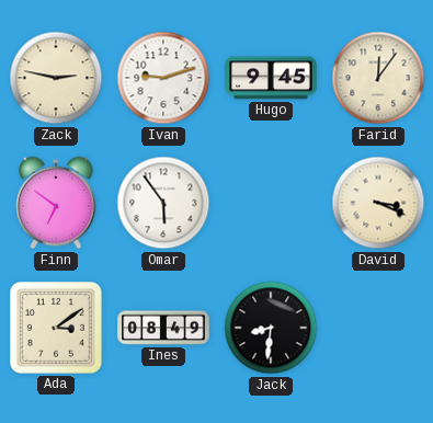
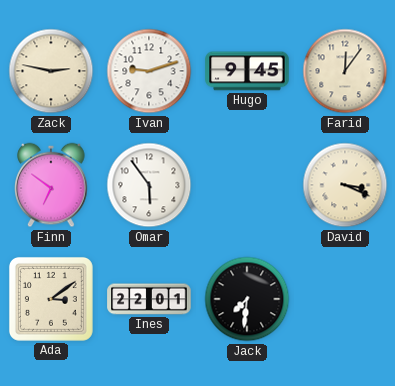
Ines: 08:49 -> 22:01 (149, 299)
Jack: 8:31 -> 7:31 (247, 299)
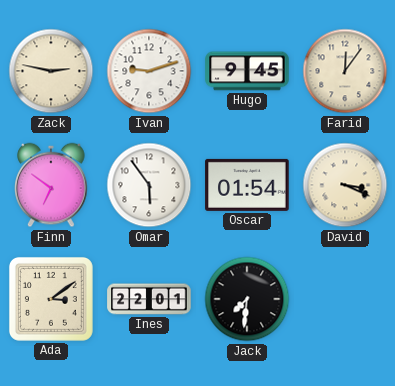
Oscar: none -> 01:54 (247, 185)
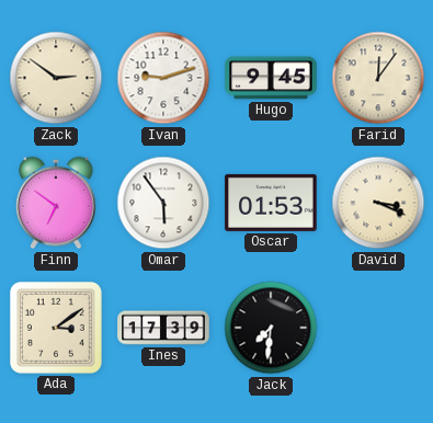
Zack: 2:47 -> 2:51 (56, 78)
Oscar: 01:54 -> 01:53 (271, 203)
Ines: 22:01 -> 17:39 (163, 328)
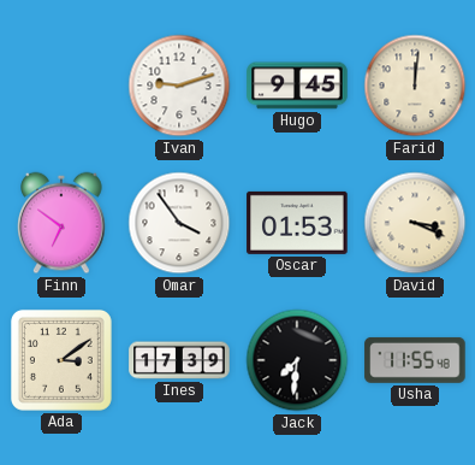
Zack: 2:51 -> none (56, 78)
Farid: 12:06 -> 12:01 (415, 86)
Omar: 5:54 -> 3:54 (179, 223)
Usha: none -> 11:55 (415, 360)
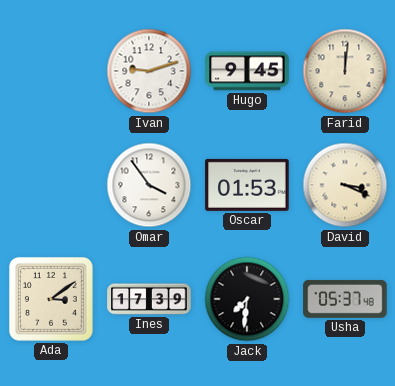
Finn: 6:51 -> none (61, 223)
Usha: 11:55 -> 05:37 (345, 299)
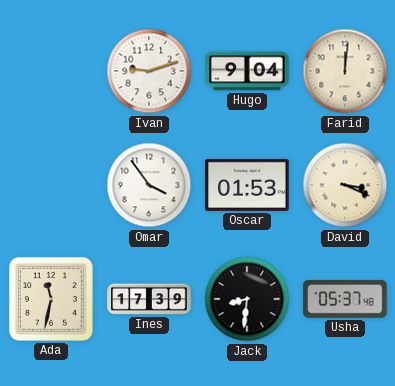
Hugo: 9:45 -> 9:04 (247, 71)
Ada: 3:09 -> 11:32 (51, 299)
Jack: 7:31 -> 8:31 (247, 299)
